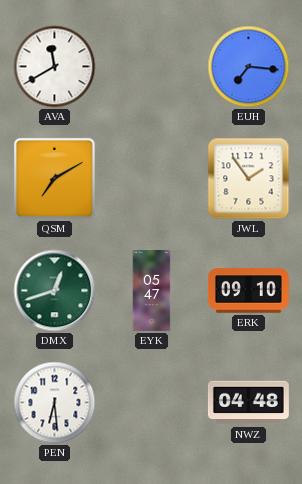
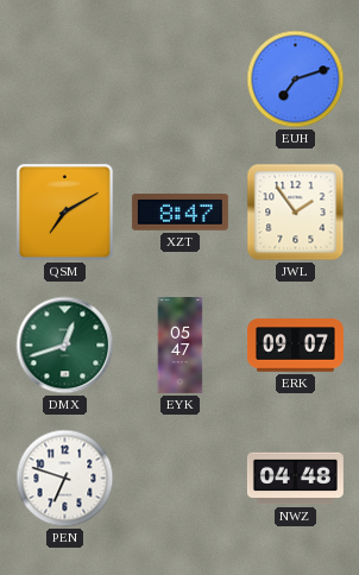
AVA: 11:40 -> none (55, 67)
EUH: 7:16 -> 7:12 (296, 80)
XZT: none -> 8:47 (179, 213)
ERK: 09:10 -> 09:07 (295, 346)
PEN: 6:29 -> 6:48 (65, 479)
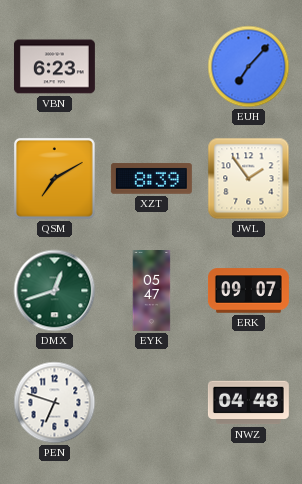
VBN: none -> 6:23 (54, 67)
EUH: 7:12 -> 7:07 (249, 67)
XZT: 8:47 -> 8:39 (151, 179)
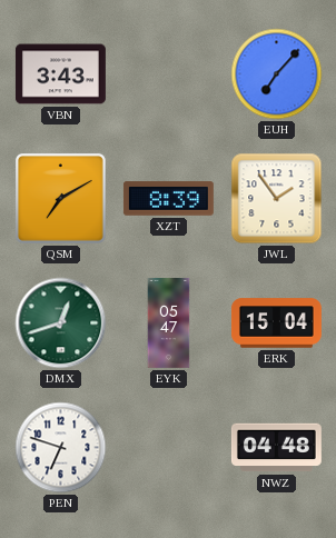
VBN: 6:23 -> 3:43 (60, 74)
ERK: 09:07 -> 15:04 (276, 323)
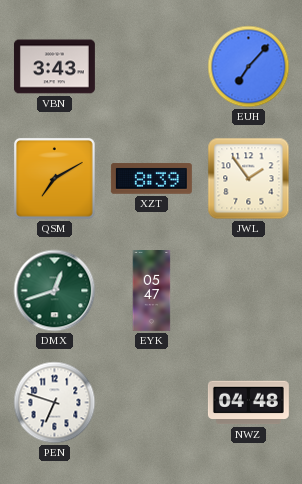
ERK: 15:04 -> none (276, 323)
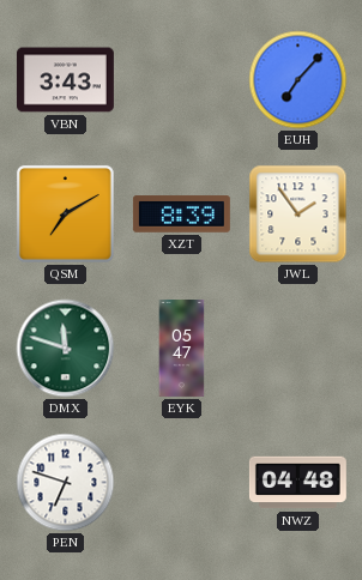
DMX: 12:42 -> 11:48 (66, 349)
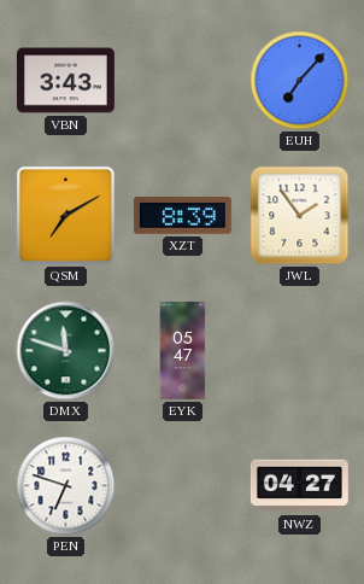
NWZ: 04:48 -> 04:27 (299, 486)
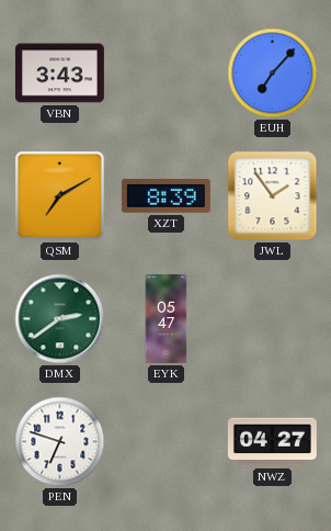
DMX: 11:48 -> 2:39 (60, 319)
